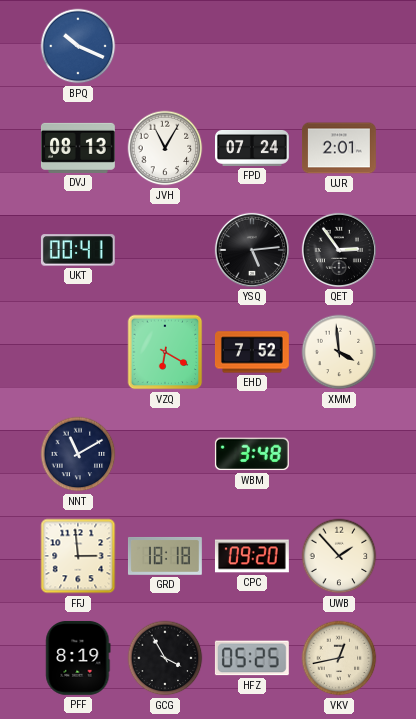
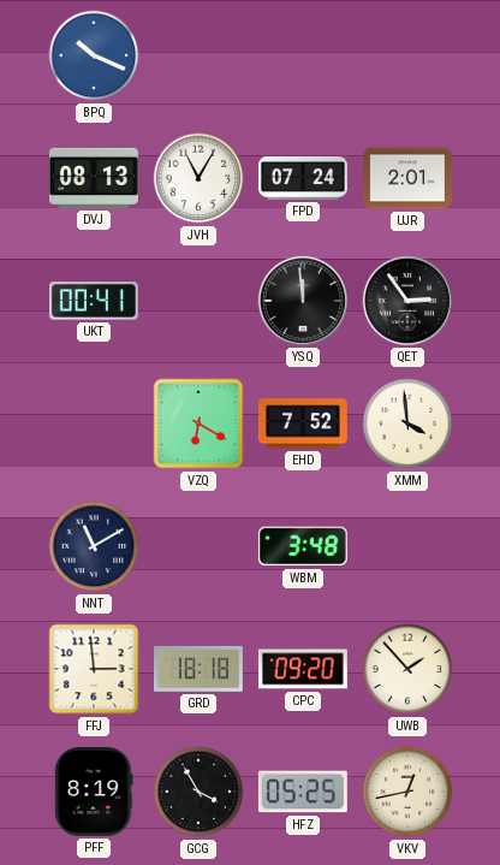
YSQ: 5:14 -> 11:59 (303, 301)
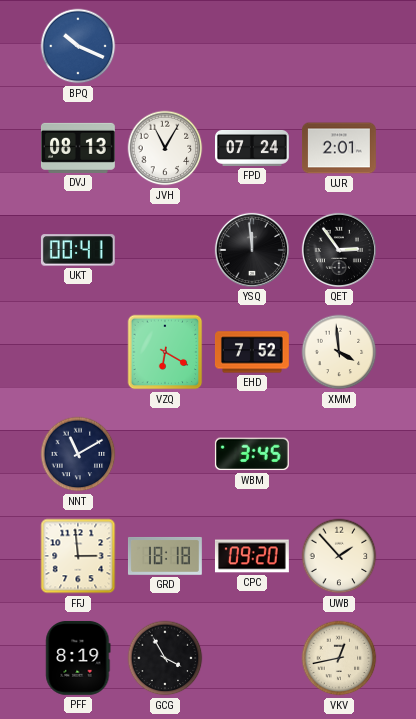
WBM: 3:48 -> 3:45 (252, 454)
HFZ: 05:25 -> none (303, 792)
